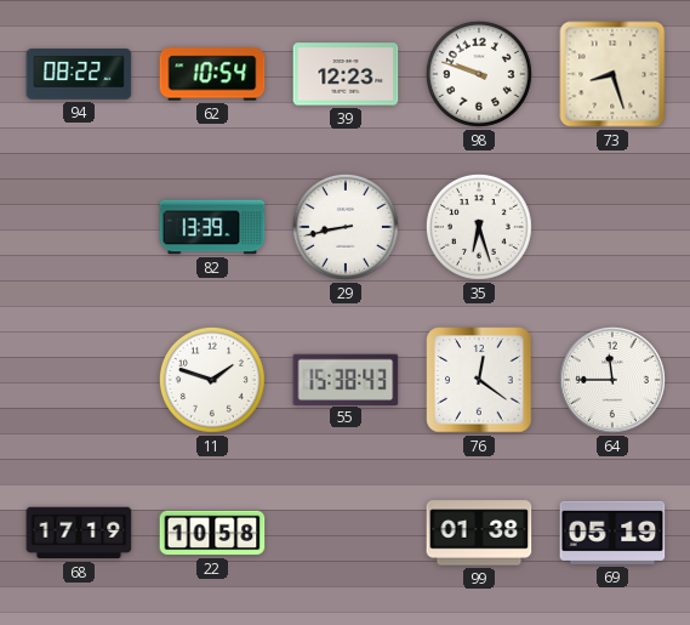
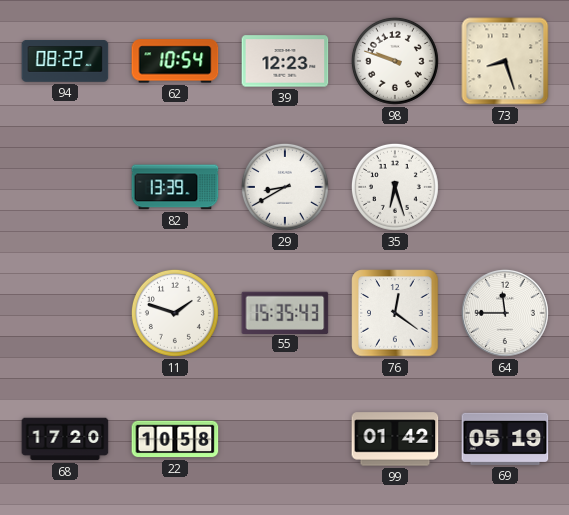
29: 8:43 -> 8:40 (285, 187)
55: 15:38 -> 15:35 (285, 312)
68: 17:19 -> 17:20 (65, 439)
99: 01:38 -> 01:42 (395, 439)
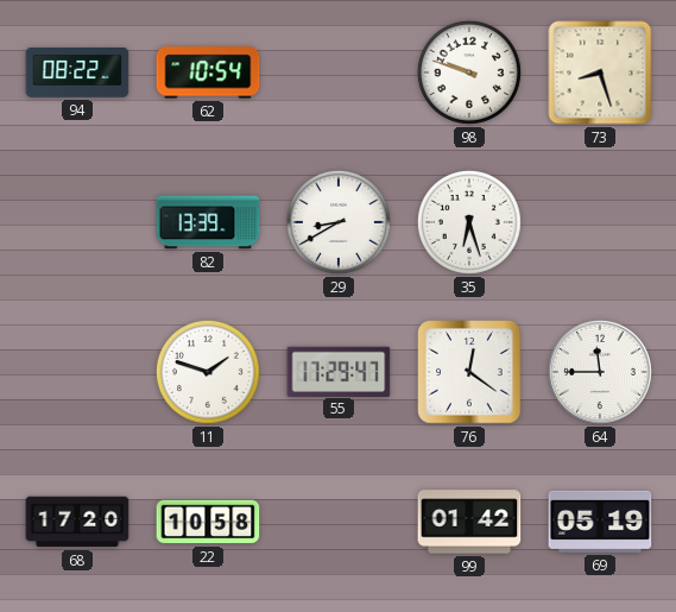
39: 12:23 -> none (285, 61)
55: 15:35 -> 17:29 (339, 371)
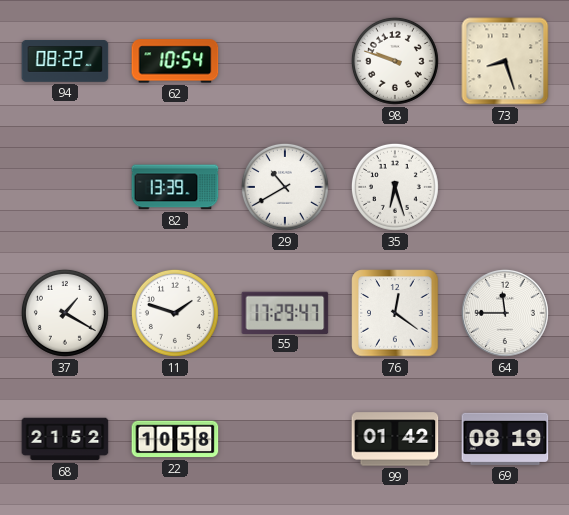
29: 8:40 -> 10:40 (285, 187)
37: none -> 1:20 (65, 313)
68: 17:20 -> 21:52 (65, 439)
69: 05:19 -> 08:19 (505, 439)
